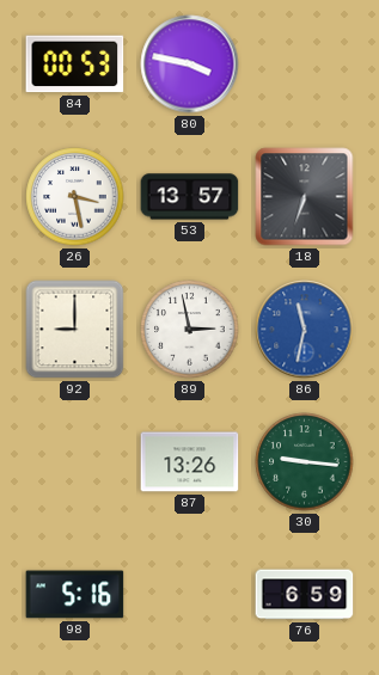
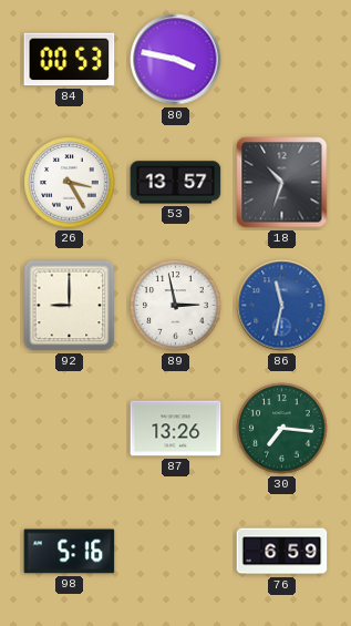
26: 3:28 -> 3:25 (70, 183)
18: 6:33 -> 10:33 (282, 183)
30: 9:16 -> 7:16 (282, 429)
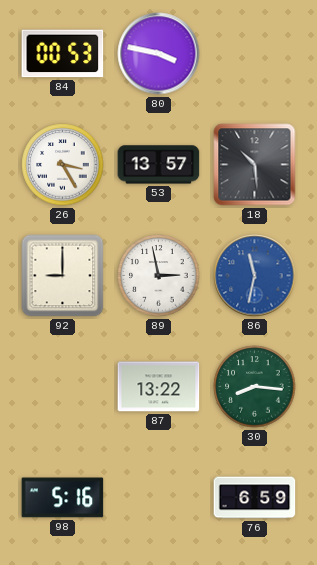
18: 10:33 -> 10:29 (255, 165)
87: 13:26 -> 13:22 (159, 387)
30: 7:16 -> 8:16 (255, 387)
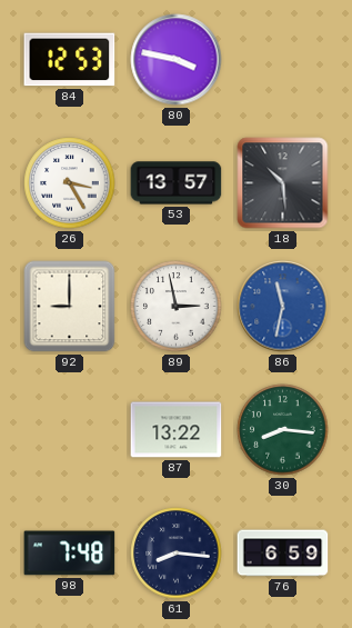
84: 00:53 -> 12:53 (70, 60)
98: 5:16 -> 7:48 (70, 554)
61: none -> 8:16 (177, 554)
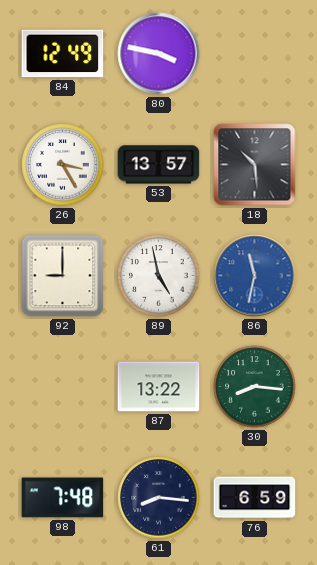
84: 12:53 -> 12:49 (63, 54)
89: 2:58 -> 4:58 (159, 276)
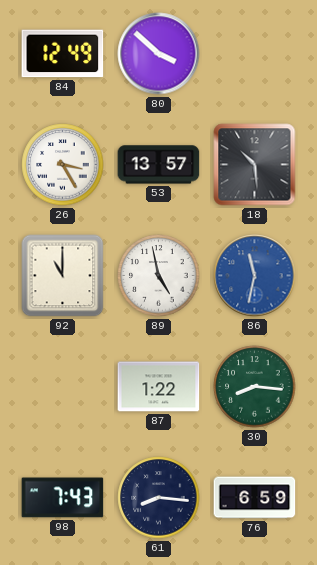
80: 3:47 -> 3:52 (159, 54)
92: 9:00 -> 11:00 (63, 276)
87: 13:22 -> 1:22 (159, 387)
98: 7:48 -> 7:43 (63, 498)
